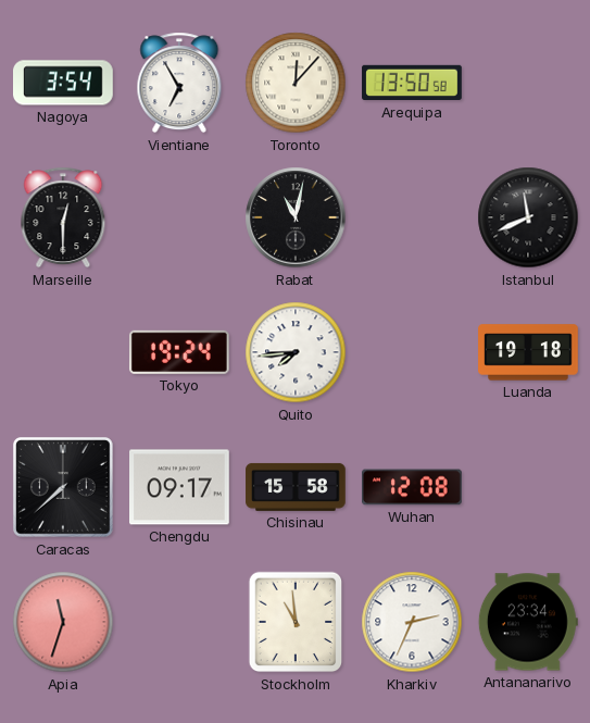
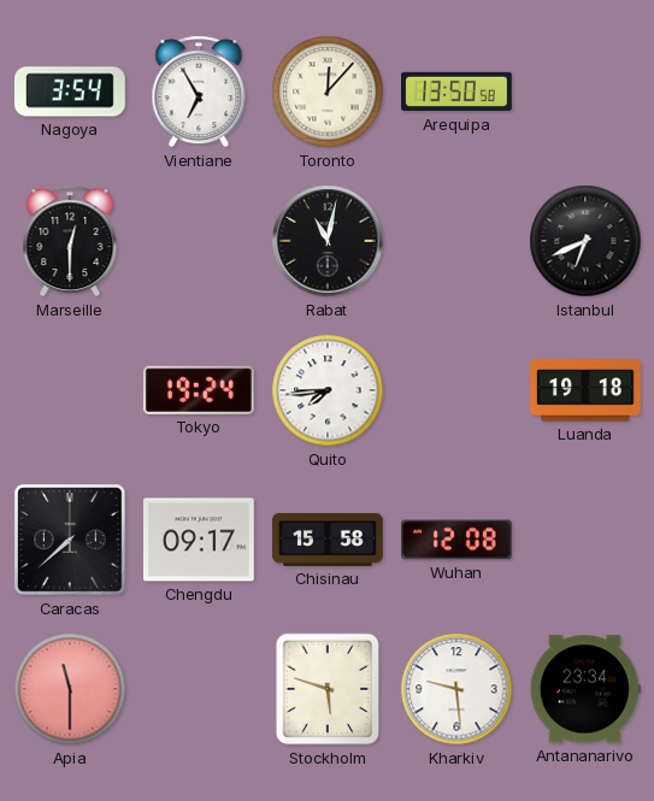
Istanbul: 11:41 -> 6:41 (585, 241)
Apia: 11:33 -> 11:30 (70, 689)
Stockholm: 10:59 -> 5:48 (328, 689)
Kharkiv: 2:34 -> 9:29 (456, 689)
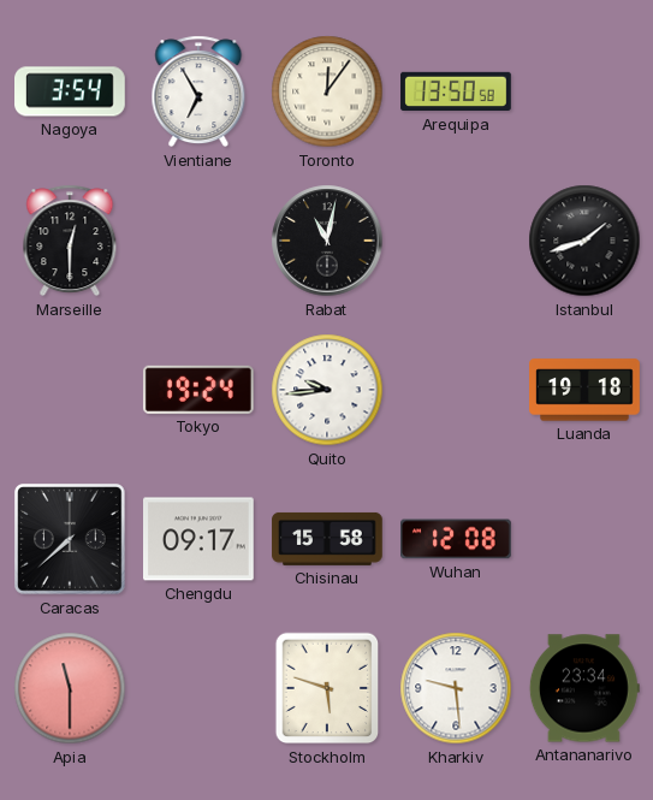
Toronto: 12:07 -> 12:06 (327, 91)
Istanbul: 6:41 -> 1:42 (584, 241)
Quito: 7:44 -> 9:44 (327, 390)
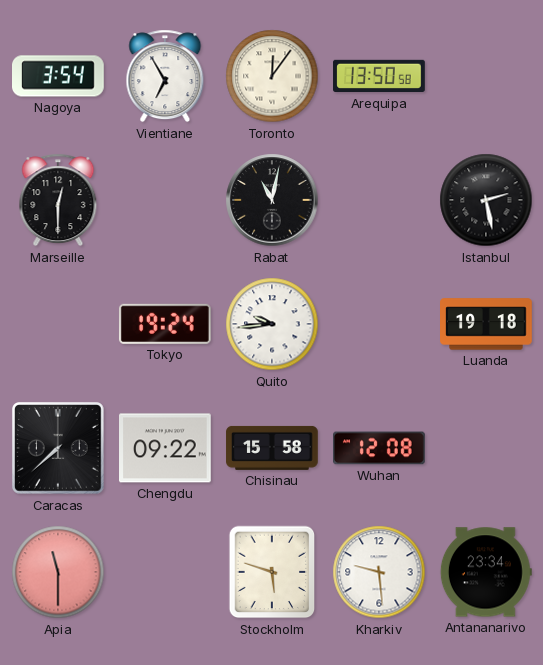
Istanbul: 1:42 -> 2:28 (486, 200)
Chengdu: 09:17 -> 09:22 (166, 448)
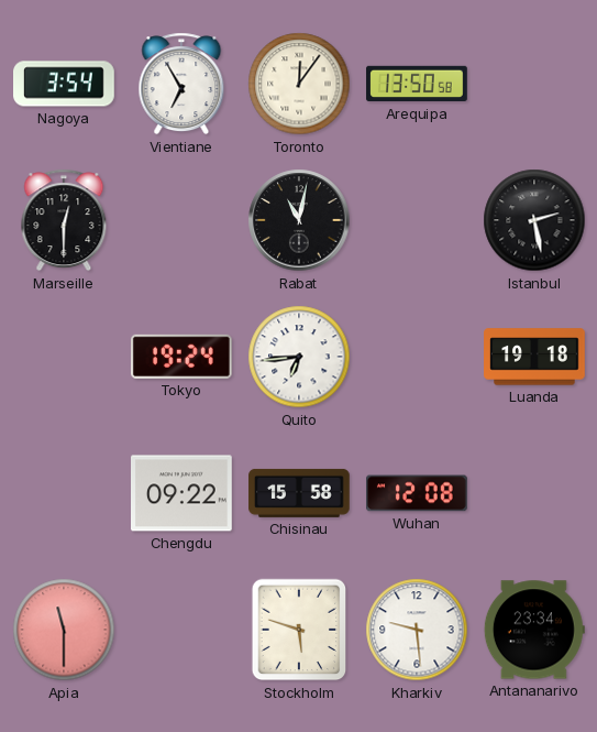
Quito: 9:44 -> 6:44 (299, 357)
Caracas: 7:38 -> none (59, 449)
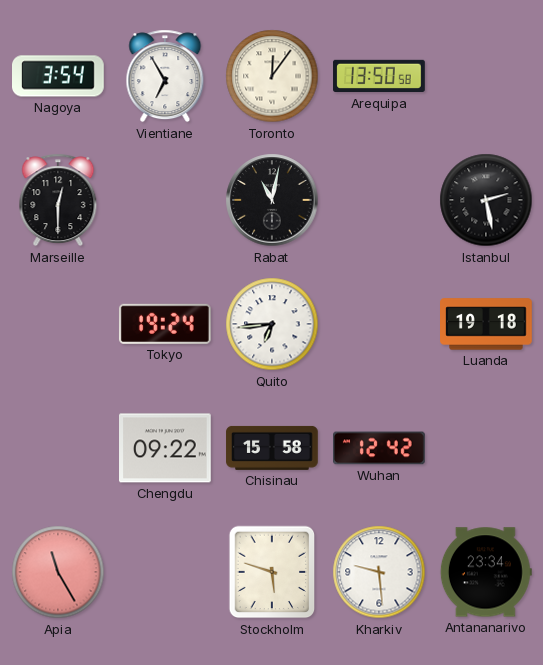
Wuhan: 12:08 -> 12:42 (380, 448)
Apia: 11:30 -> 11:25 (58, 572)
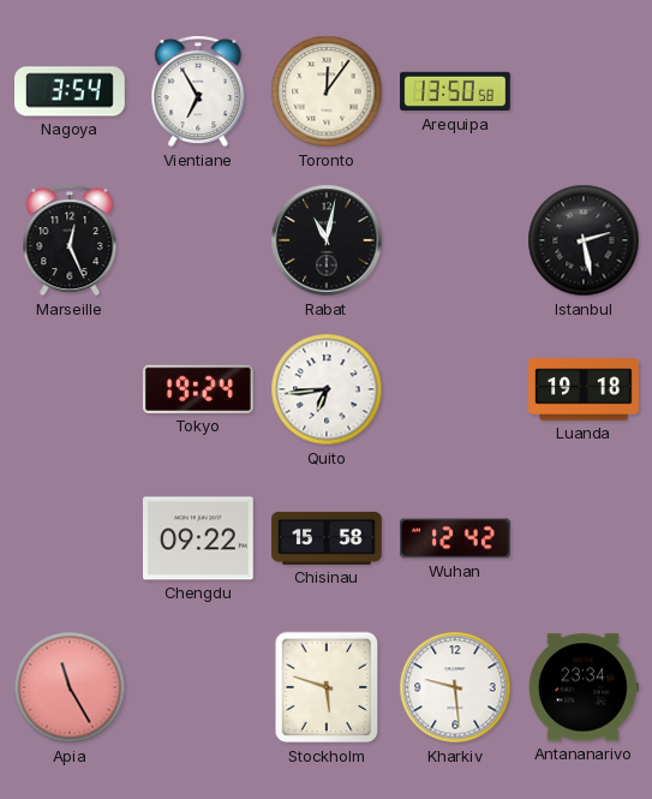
Marseille: 12:30 -> 12:26 (70, 240)
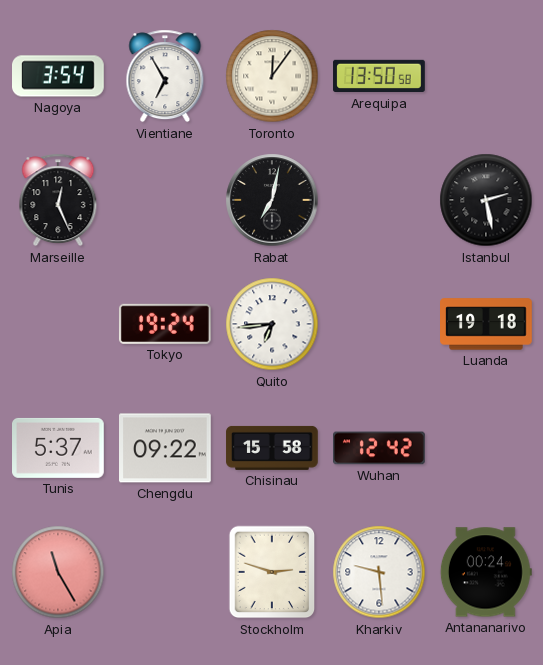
Rabat: 11:02 -> 7:02 (272, 200)
Tunis: none -> 5:37 (59, 448)
Stockholm: 5:48 -> 2:48 (272, 572)
Antananarivo: 23:34 -> 00:24 (486, 572)
